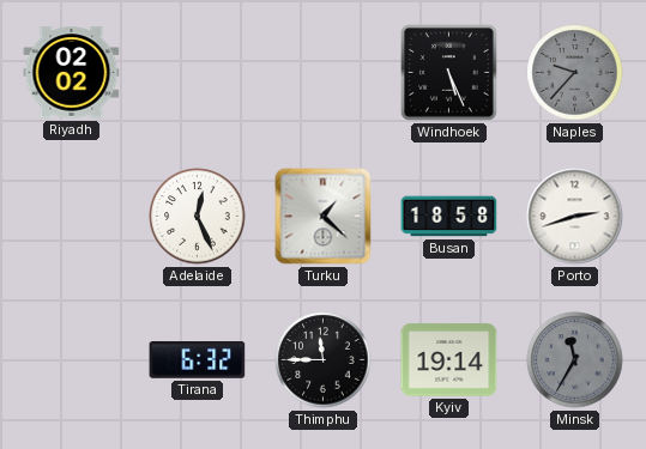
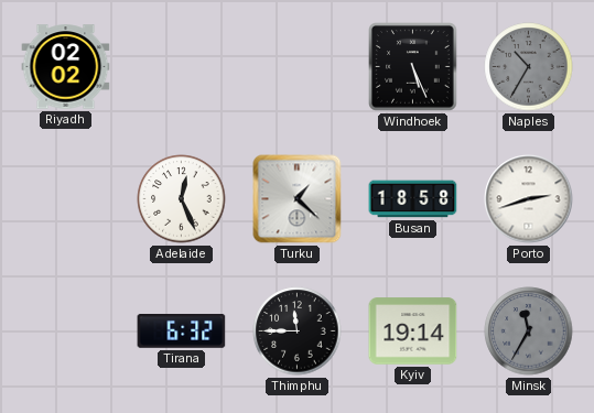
Naples: 9:37 -> 10:35 (529, 67)
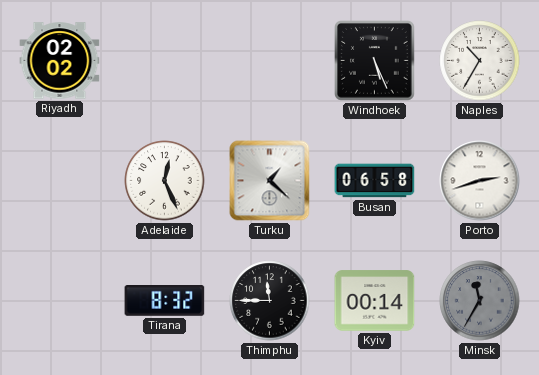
Naples dial: grey -> white (480, 61)
Busan: 18:58 -> 06:58 (375, 181)
Tirana: 6:32 -> 8:32 (165, 301)
Kyiv: 19:14 -> 00:14 (375, 301)
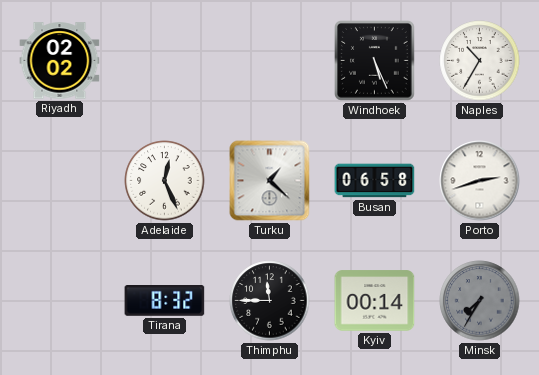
Minsk: 11:35 -> 7:35 (480, 301)
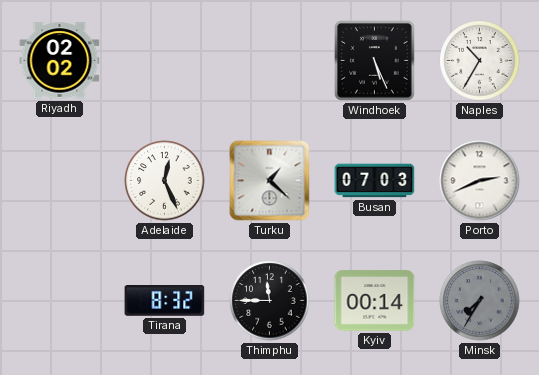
Busan: 06:58 -> 07:03 (375, 181)
Porto: 2:42 -> 2:41 (480, 181)
